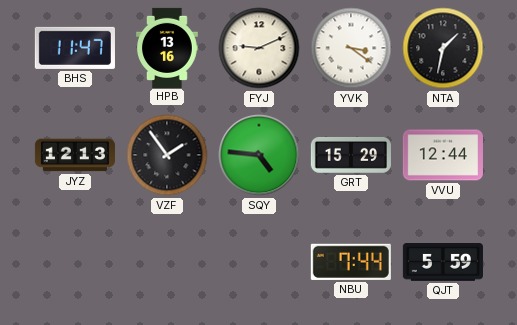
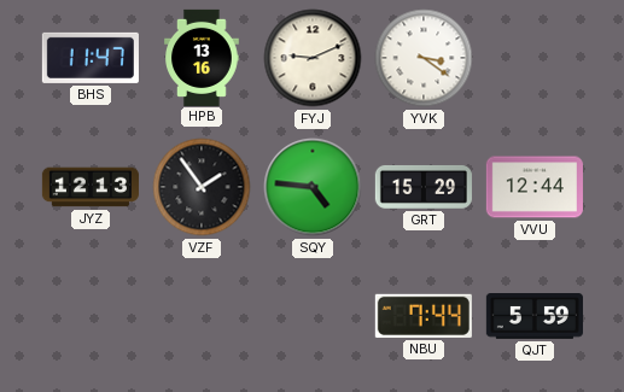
NTA: 1:32 -> none (443, 48)
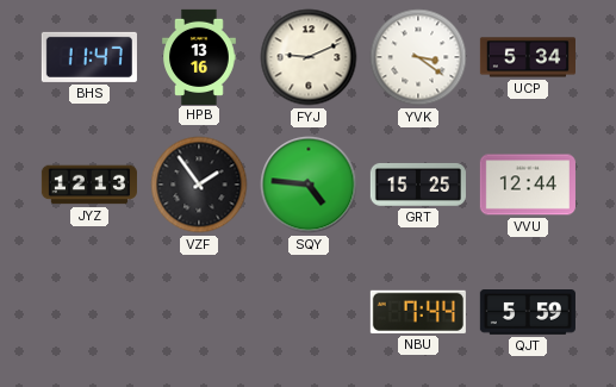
UCP: none -> 5:34 (527, 57)
GRT: 15:29 -> 15:25 (418, 185)
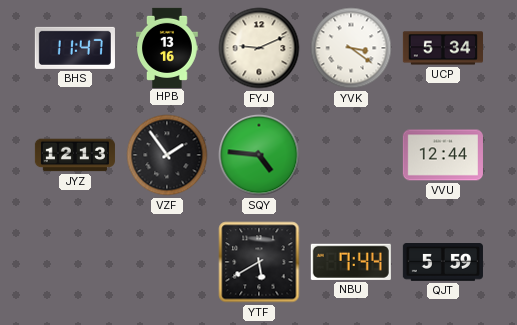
GRT: 15:25 -> none (418, 185)
YTF: none -> 5:40 (259, 262)
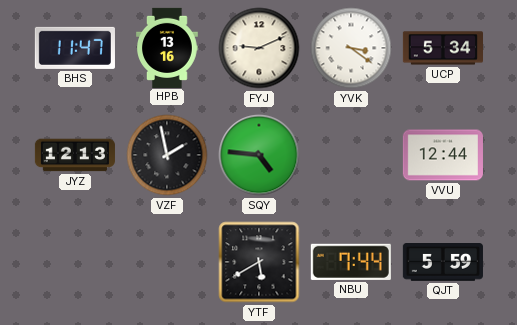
VZF: 1:54 -> 1:58 (167, 155)
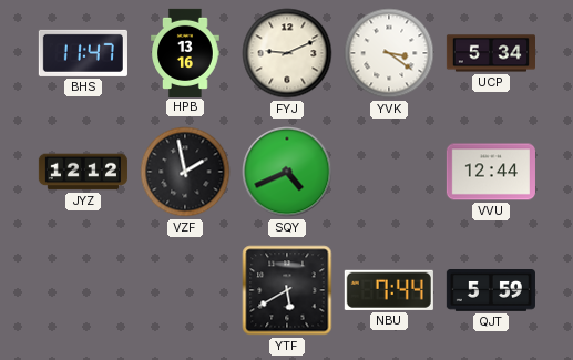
JYZ: 12:13 -> 12:12 (83, 172)
SQY: 4:46 -> 4:41 (287, 172)
